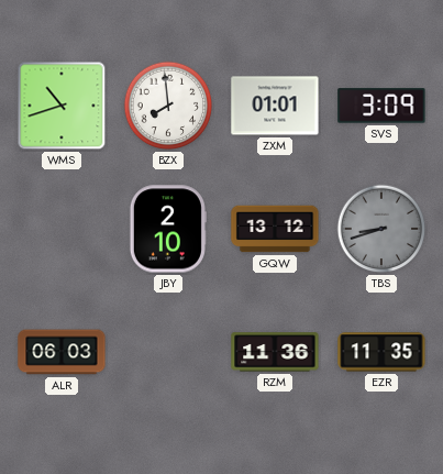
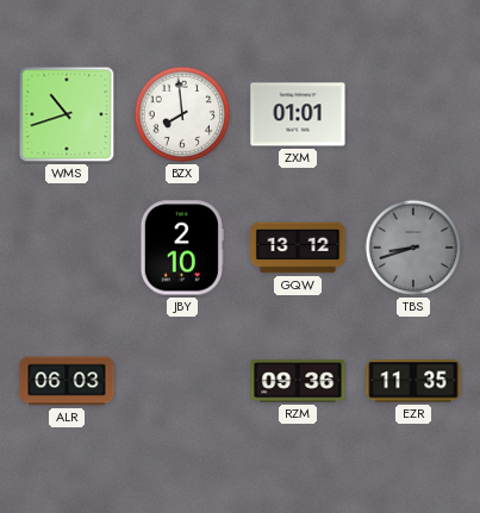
SVS: 3:09 -> none (381, 106)
RZM: 11:36 -> 09:36 (298, 381)
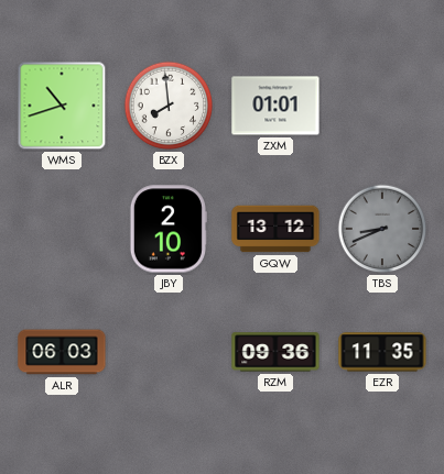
TBS: 8:42 -> 8:41 (382, 229)
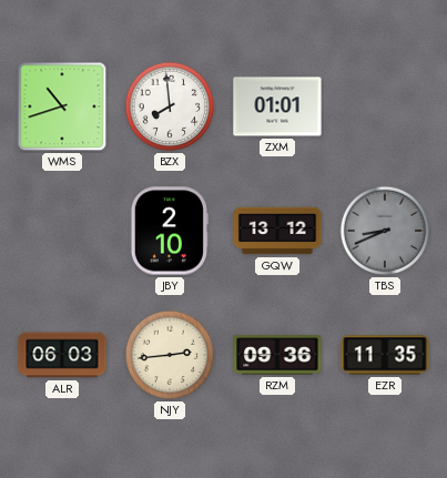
NJY: none -> 2:44 (170, 355)
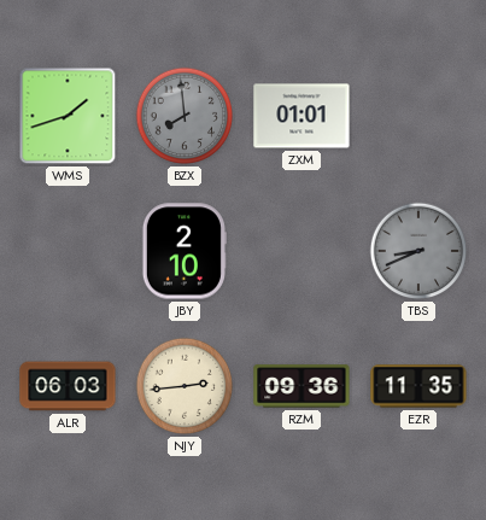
WMS: 10:42 -> 1:42 (68, 116)
BZX dial: white -> grey (185, 116)
GQW: 13:12 -> none (277, 231)
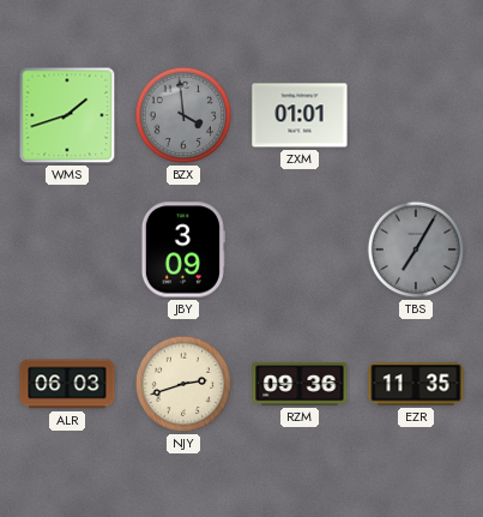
BZX: 7:59 -> 3:59 (183, 115)
JBY: 2:10 -> 3:09 (183, 250)
TBS: 8:41 -> 7:05 (416, 250)
NJY: 2:44 -> 2:42 (183, 384)
